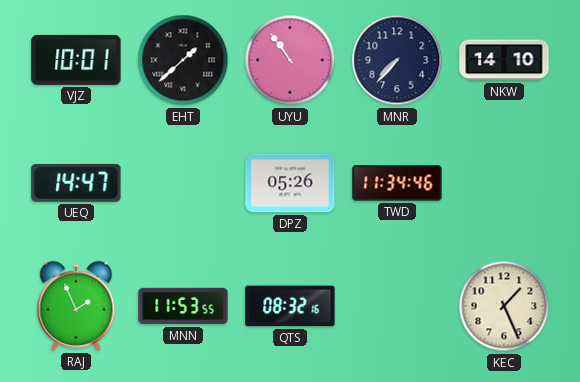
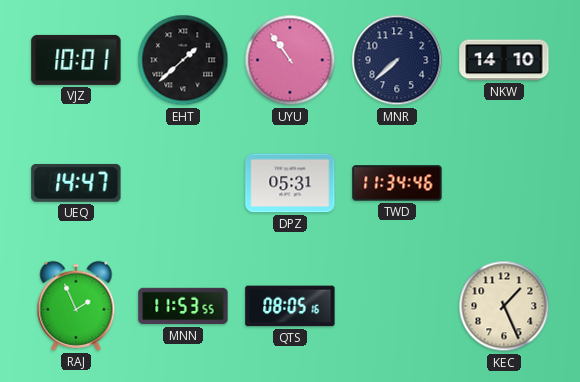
MNR: 7:37 -> 7:38 (397, 60)
DPZ: 05:26 -> 05:31 (290, 183)
QTS: 08:32 -> 08:05 (290, 306)
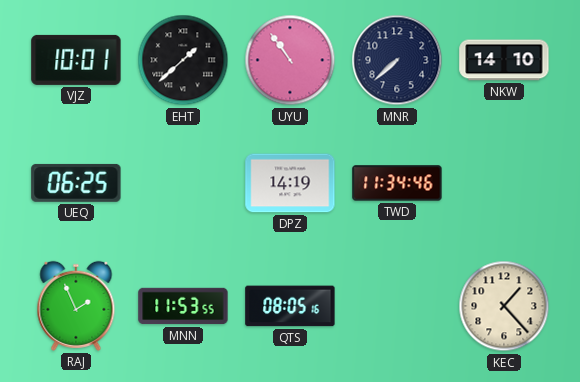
UEQ: 14:47 -> 06:25 (76, 183)
DPZ: 05:31 -> 14:19 (290, 183)
KEC: 1:26 -> 1:23 (504, 306)
